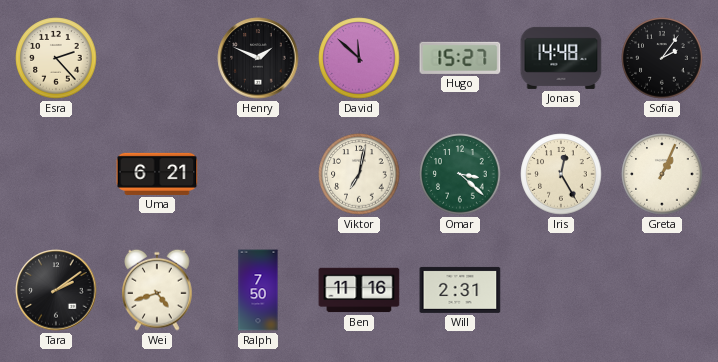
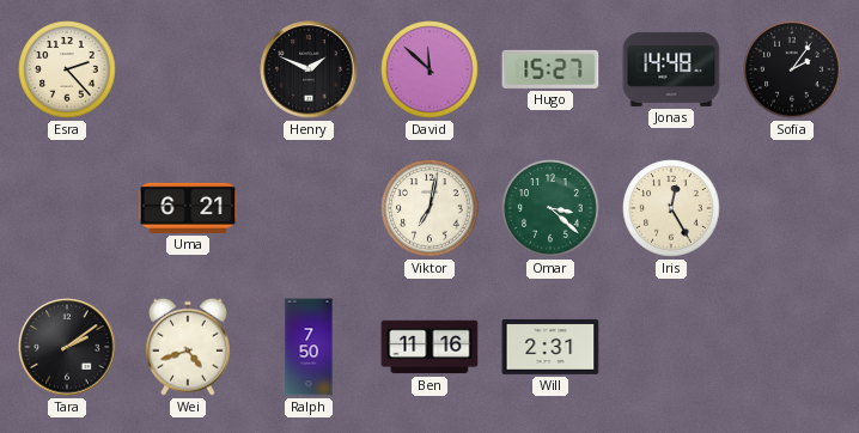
Greta: 1:04 -> none (662, 174)
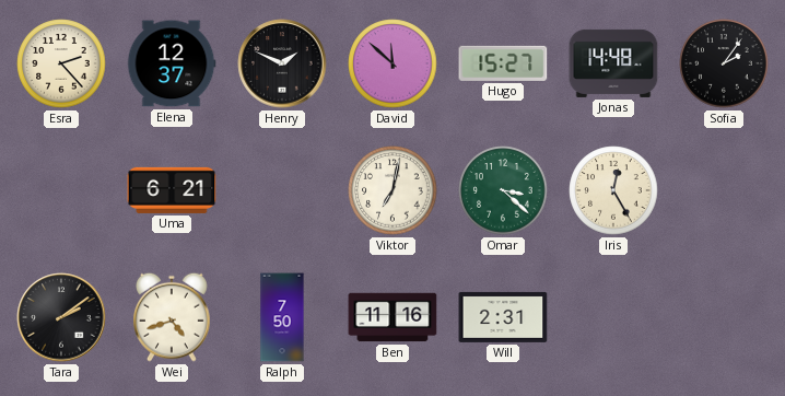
Elena: none -> 12:37 (172, 63)
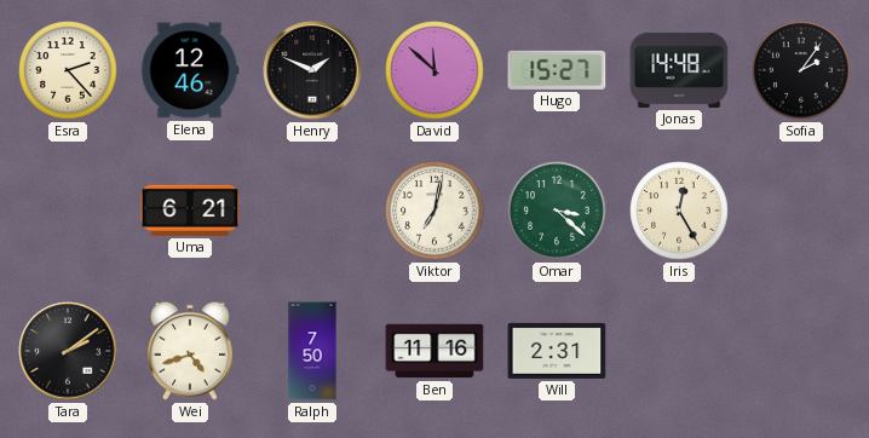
Elena: 12:37 -> 12:46 (190, 70)
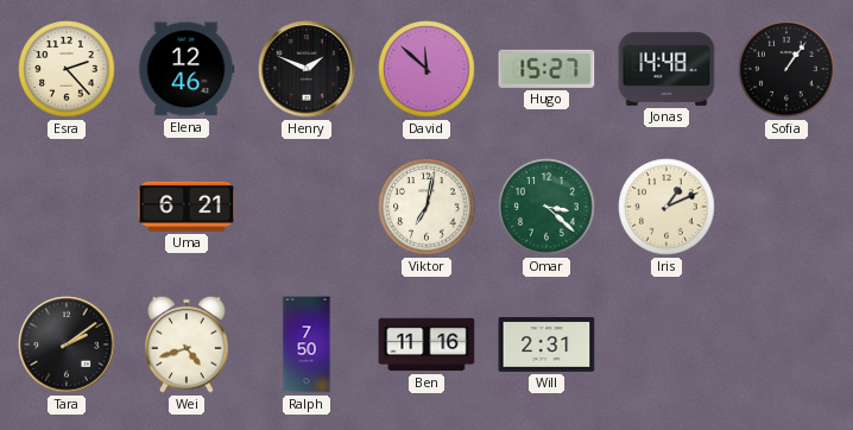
Sofia: 2:06 -> 1:06 (786, 69)
Iris: 12:25 -> 1:11 (666, 207)
